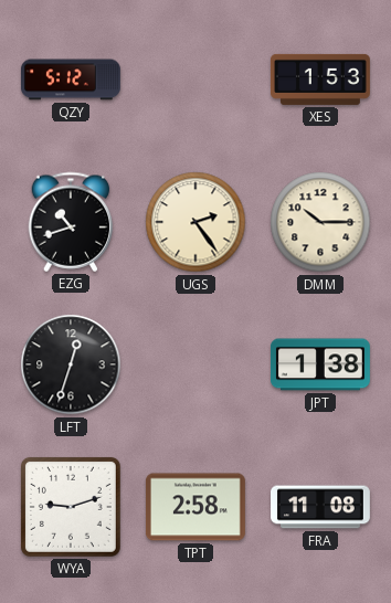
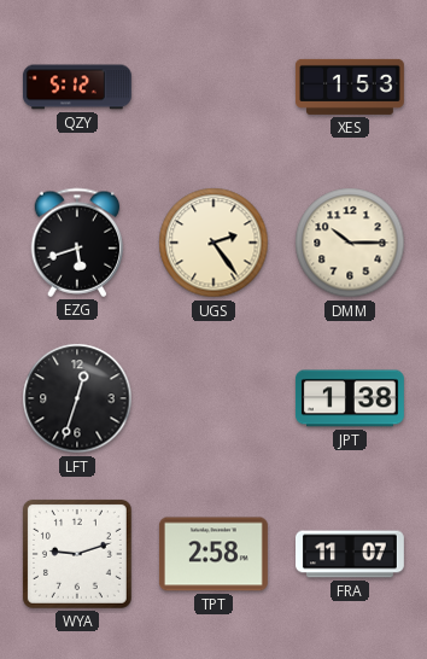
EZG: 10:42 -> 5:42 (77, 243)
FRA: 11:08 -> 11:07 (351, 554)
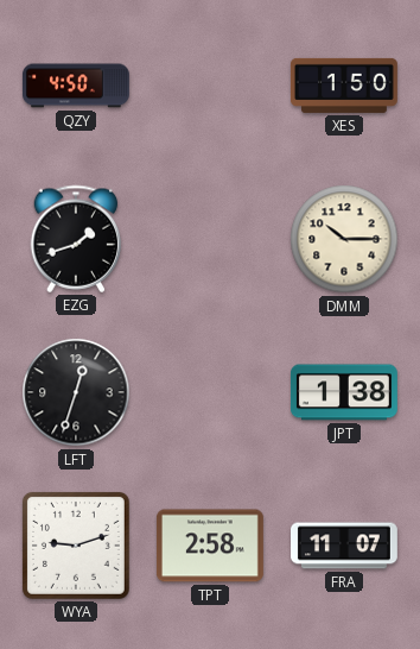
QZY: 5:12 -> 4:50 (76, 86)
XES: 1:53 -> 1:50 (344, 86)
EZG: 5:42 -> 1:42 (76, 239)
UGS: 2:24 -> none (213, 243)
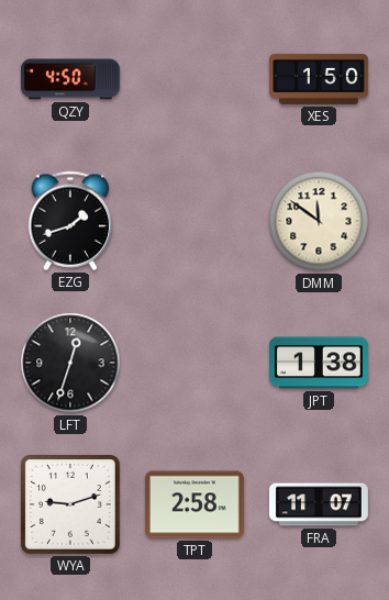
DMM: 10:15 -> 11:51 (319, 221)
